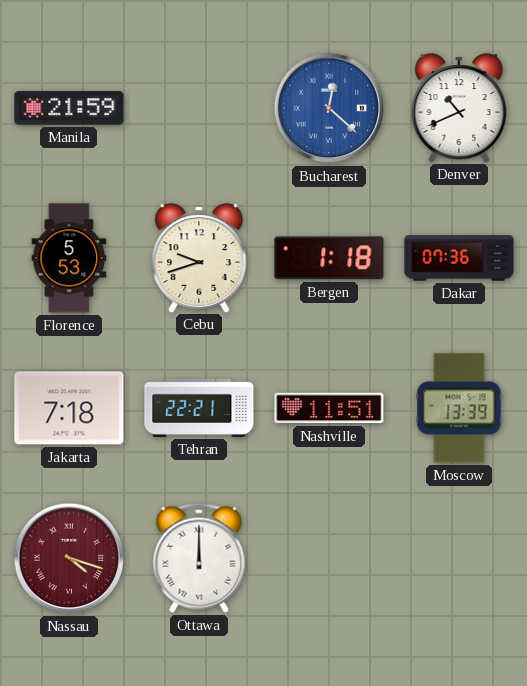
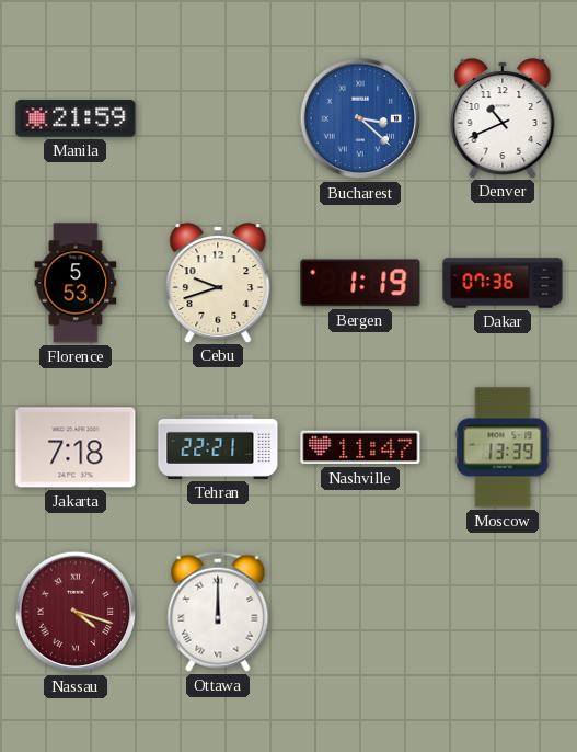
Bucharest: 12:22 -> 3:22 (360, 118)
Bergen: 1:18 -> 1:19 (360, 283)
Nashville: 11:51 -> 11:47 (360, 447)
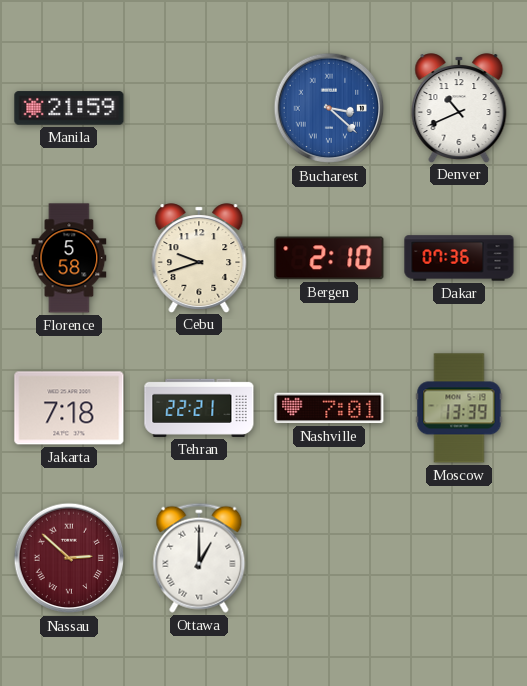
Florence: 5:53 -> 5:58 (69, 258)
Bergen: 1:19 -> 2:10 (329, 258)
Nashville: 11:47 -> 7:01 (329, 408)
Nassau: 4:18 -> 2:52 (69, 558)
Ottawa: 12:00 -> 1:00 (199, 558)
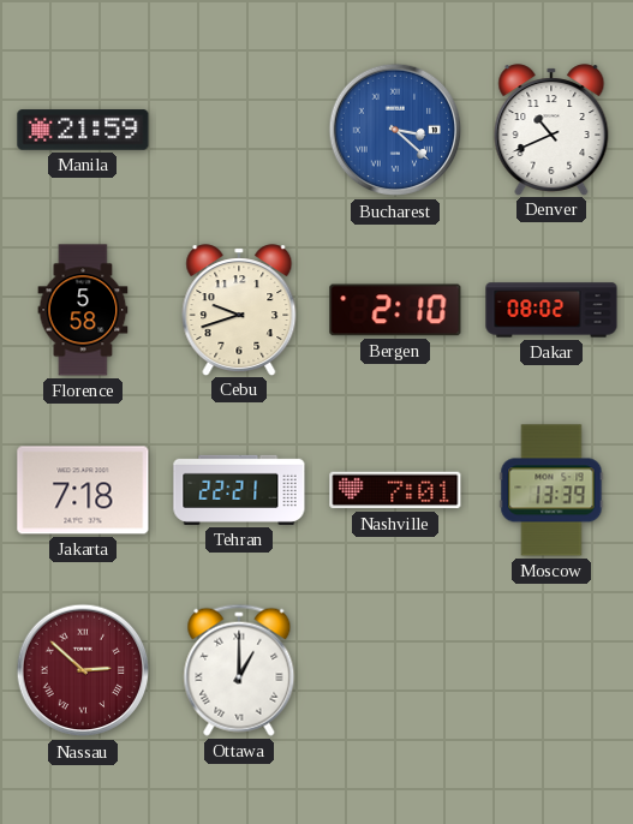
Dakar: 07:36 -> 08:02 (551, 310)
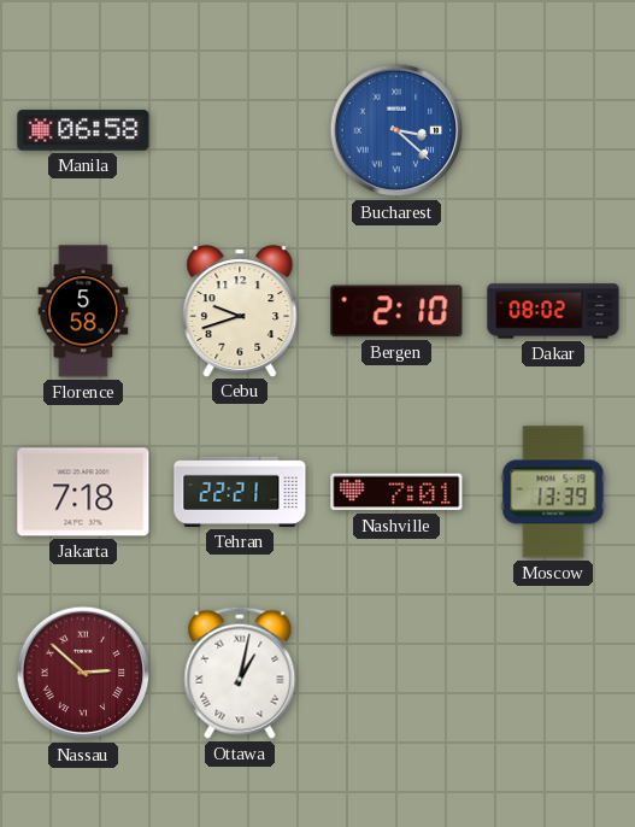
Manila: 21:59 -> 06:58 (83, 130)
Denver: 10:41 -> none (551, 130)
Ottawa: 1:00 -> 1:02 (240, 673)
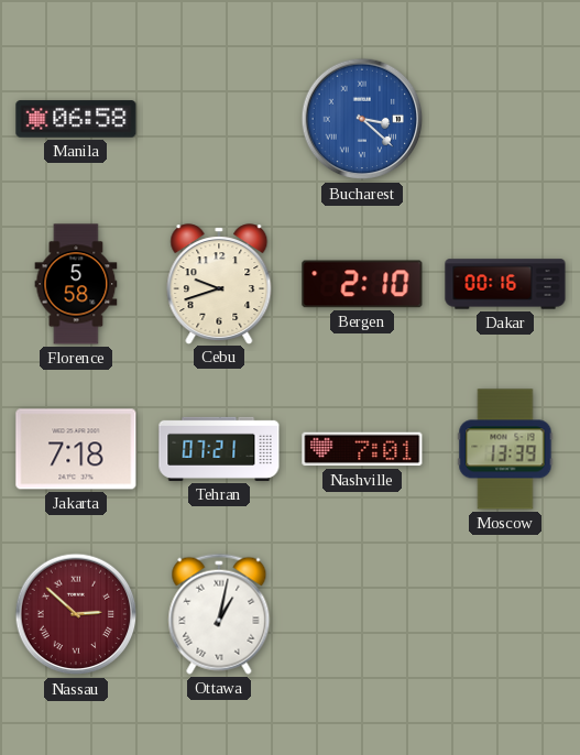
Dakar: 08:02 -> 00:16 (505, 284)
Tehran: 22:21 -> 07:21 (219, 449)
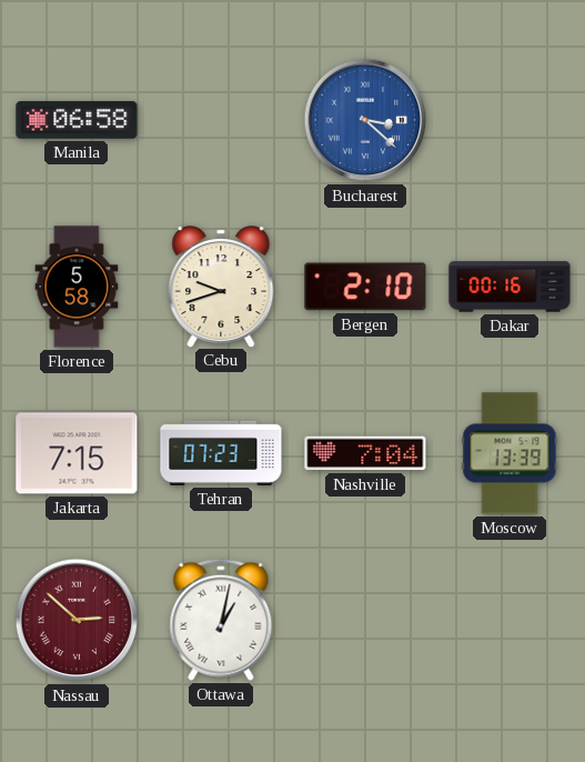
Jakarta: 7:18 -> 7:15 (77, 453)
Tehran: 07:21 -> 07:23 (221, 453)
Nashville: 7:01 -> 7:04 (365, 453)
